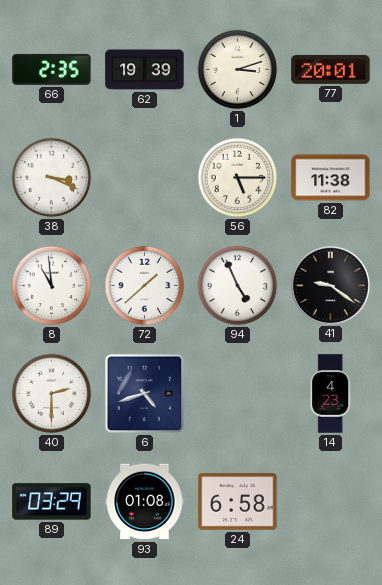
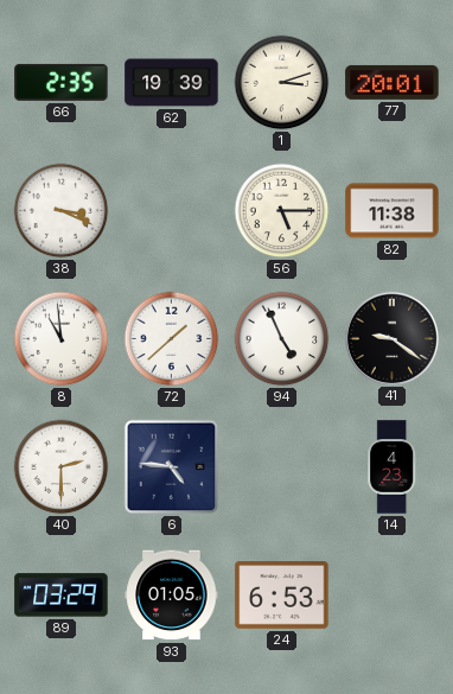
6: 4:42 -> 4:46 (172, 467)
93: 01:08 -> 01:05 (172, 596)
24: 6:58 -> 6:53 (282, 596)
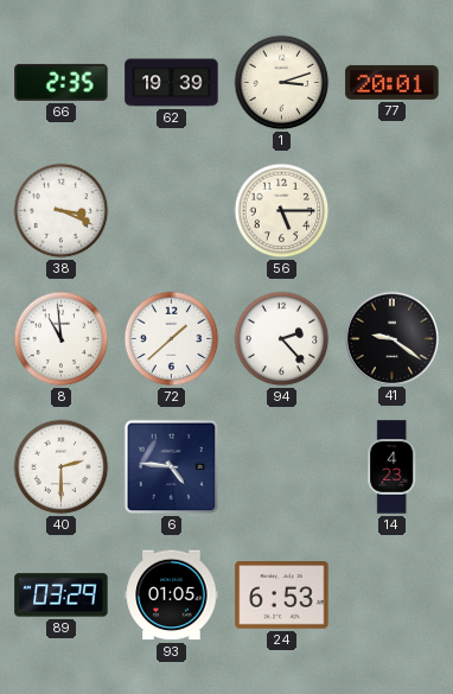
82: 11:38 -> none (393, 211)
94: 4:56 -> 2:23 (282, 339)
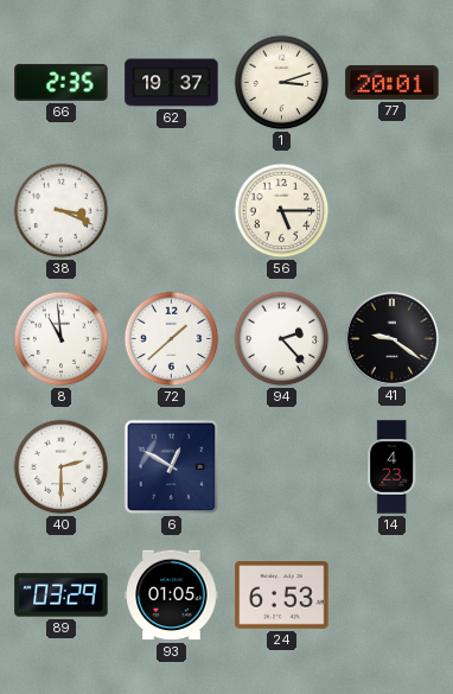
62: 19:39 -> 19:37 (172, 83)
6: 4:46 -> 12:50 (172, 467)
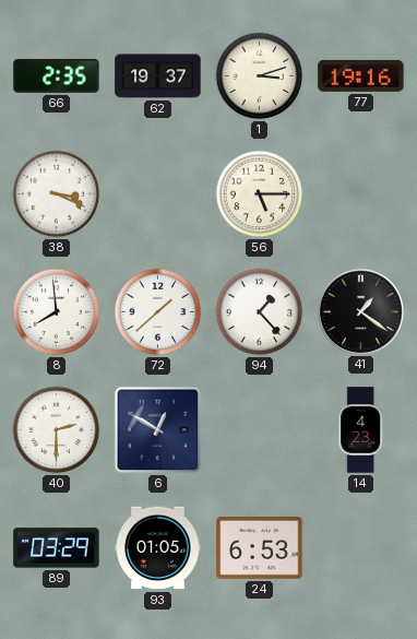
77: 20:01 -> 19:16 (361, 75)
8: 10:59 -> 7:59 (57, 312)
94: 2:23 -> 1:23 (260, 312)
41: 9:21 -> 1:21 (360, 311)
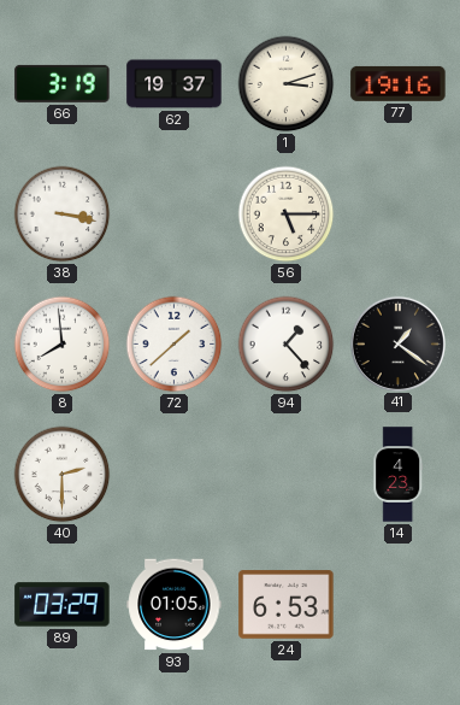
66: 2:35 -> 3:19 (63, 83)
38: 3:19 -> 3:17 (63, 215)
6: 12:50 -> none (158, 430)
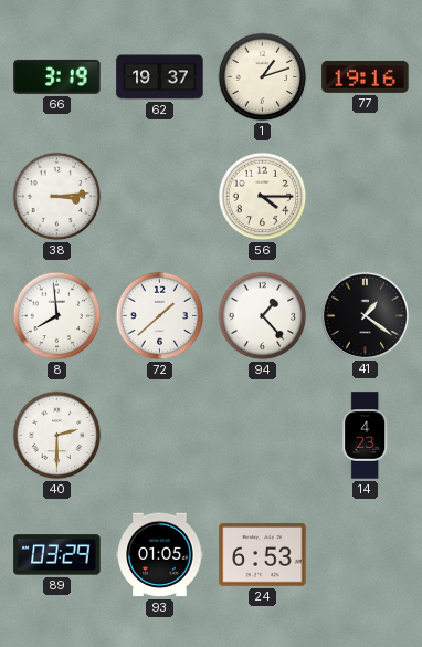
1: 3:12 -> 1:12 (263, 77)
38: 3:17 -> 3:14 (57, 197)
56: 5:15 -> 4:15 (263, 197)
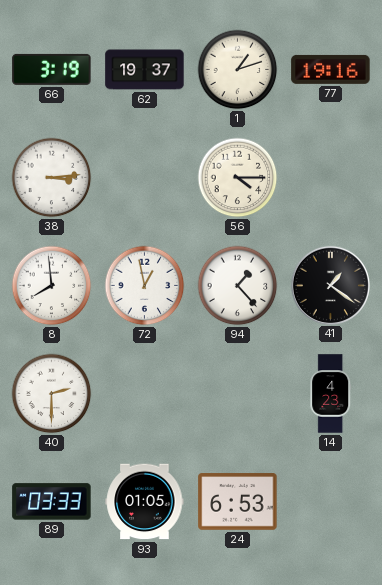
72: 1:38 -> 12:58 (145, 286)
89: 03:29 -> 03:33 (52, 502)
